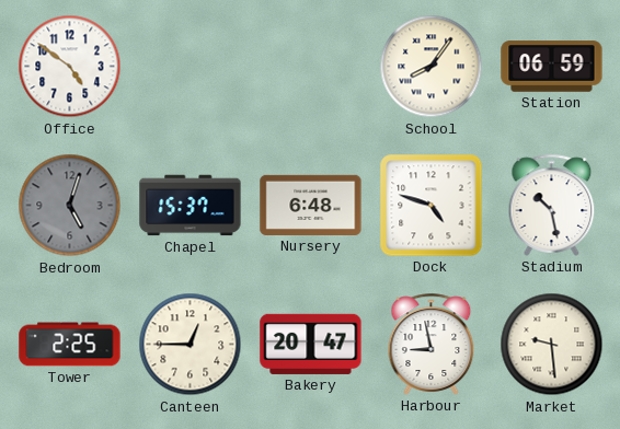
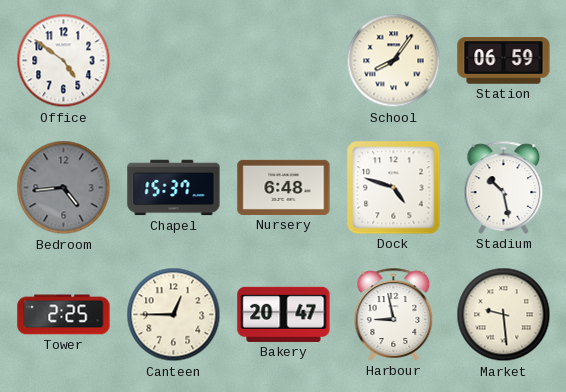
Bedroom: 5:03 -> 4:44 (64, 188)
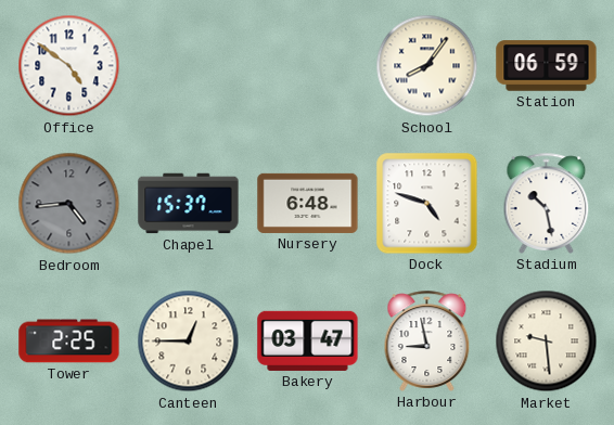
Bakery: 20:47 -> 03:47 (308, 340)
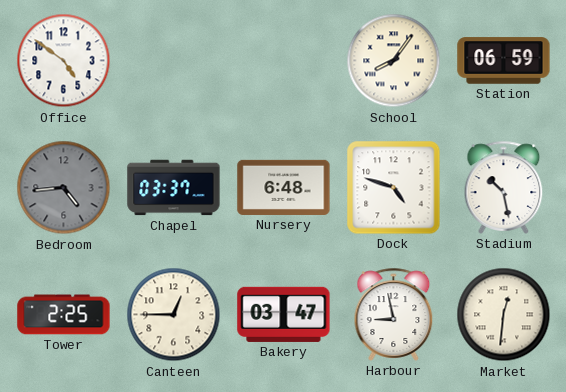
Chapel: 15:37 -> 03:37 (174, 188)
Market: 9:29 -> 12:31 (504, 315)
